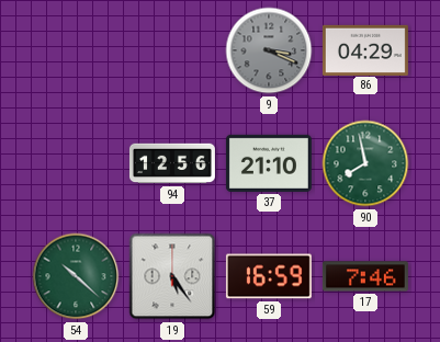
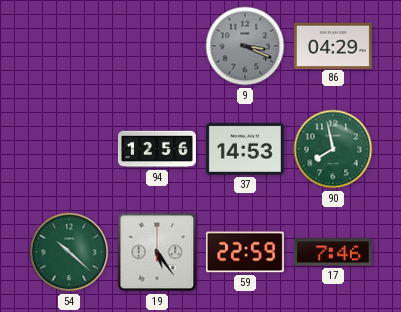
37: 21:10 -> 14:53 (245, 149)
59: 16:59 -> 22:59 (245, 252)
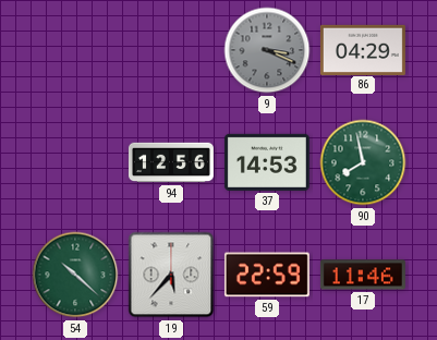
19: 5:24 -> 5:37 (171, 275)
17: 7:46 -> 11:46 (363, 275)
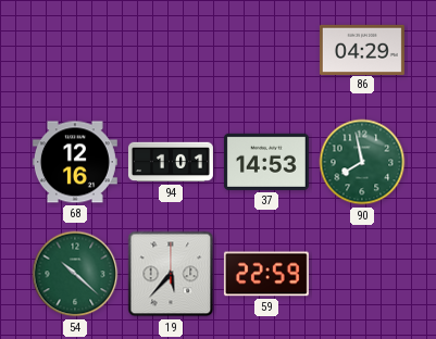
9: 3:19 -> none (267, 50)
68: none -> 12:16 (75, 162)
94: 12:56 -> 1:01 (171, 162)
17: 11:46 -> none (363, 275)
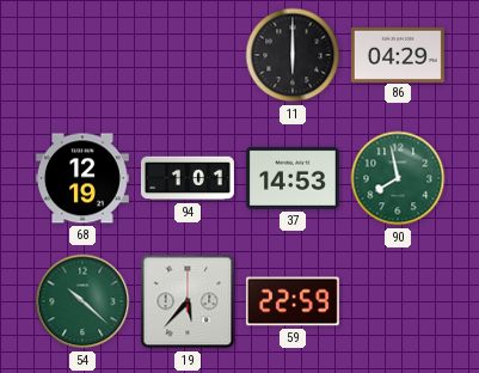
11: none -> 6:00 (293, 55)
68: 12:16 -> 12:19 (82, 178)
